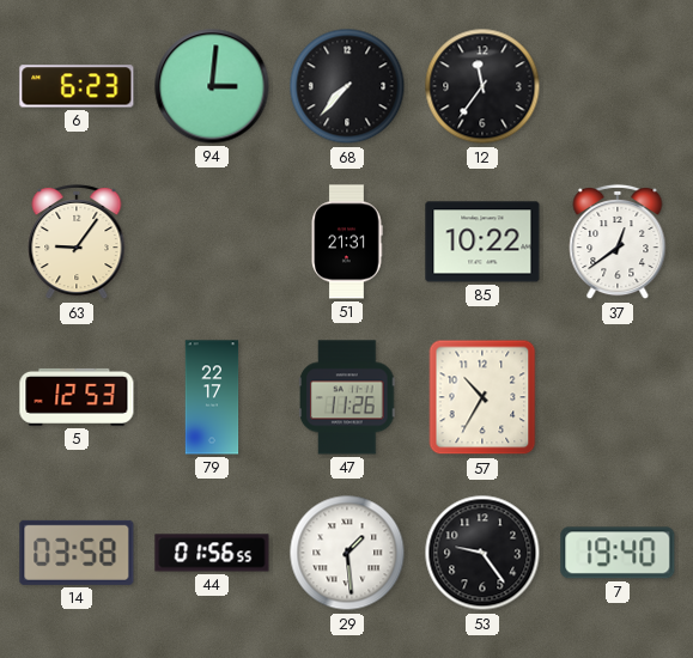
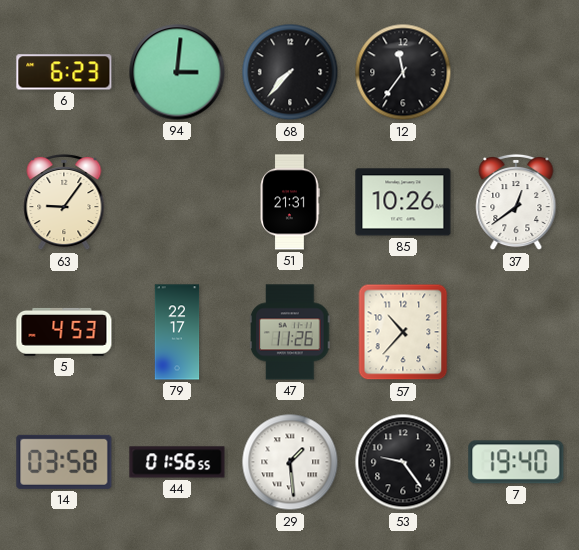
85: 10:22 -> 10:26 (403, 202)
5: 12:53 -> 4:53 (64, 332)
57: 10:35 -> 10:37 (403, 332)
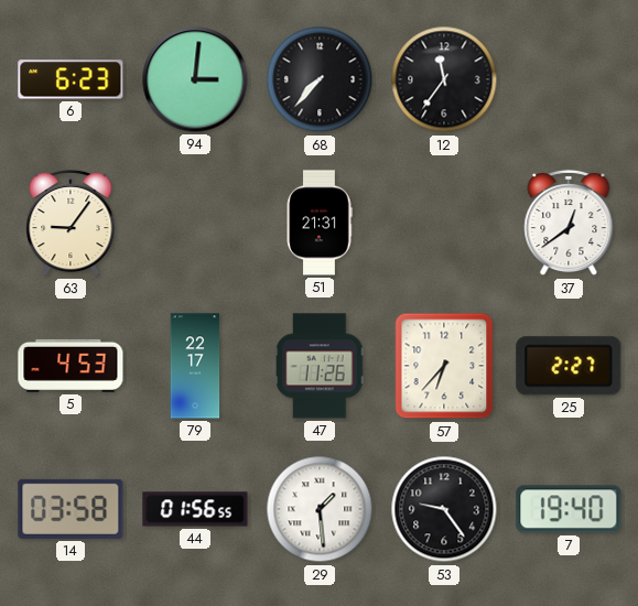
85: 10:26 -> none (403, 202)
57: 10:37 -> 6:37 (444, 366)
25: none -> 2:27 (569, 366)
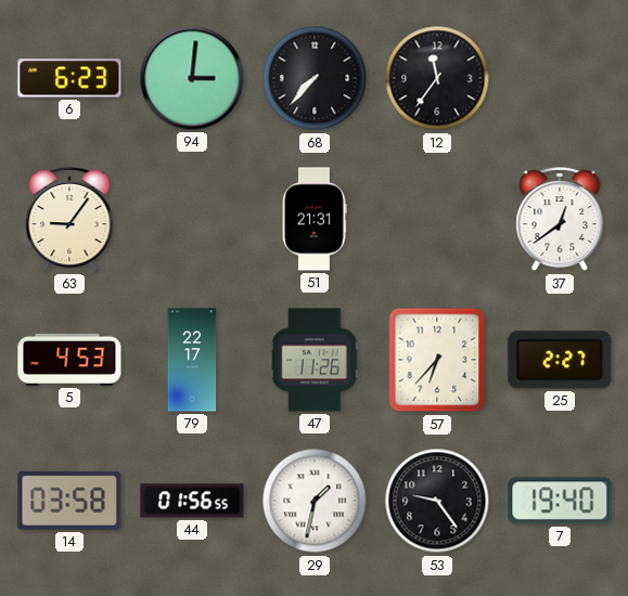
29: 1:29 -> 1:32 (315, 501)
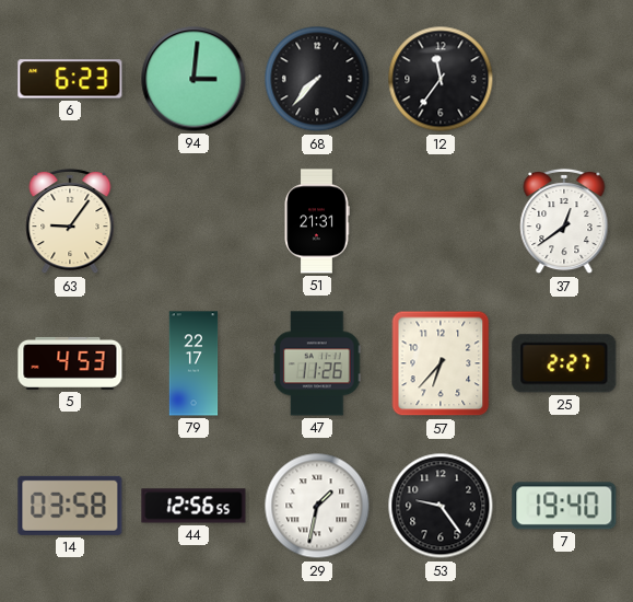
44: 01:56 -> 12:56 (194, 506)
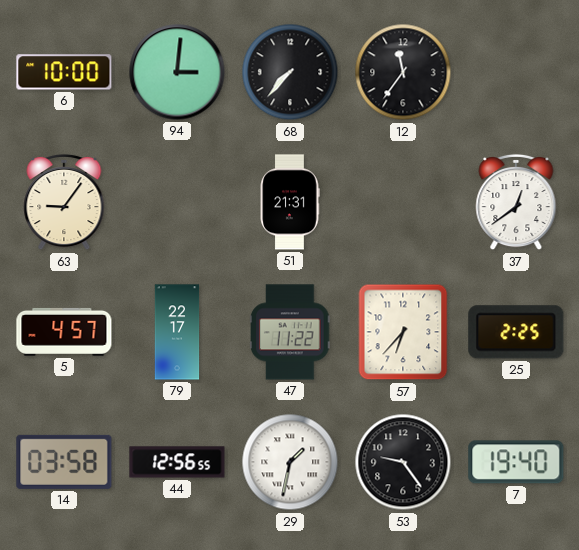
6: 6:23 -> 10:00 (64, 72)
5: 4:53 -> 4:57 (64, 332)
47: 11:26 -> 11:22 (291, 332)
25: 2:27 -> 2:25 (516, 332)
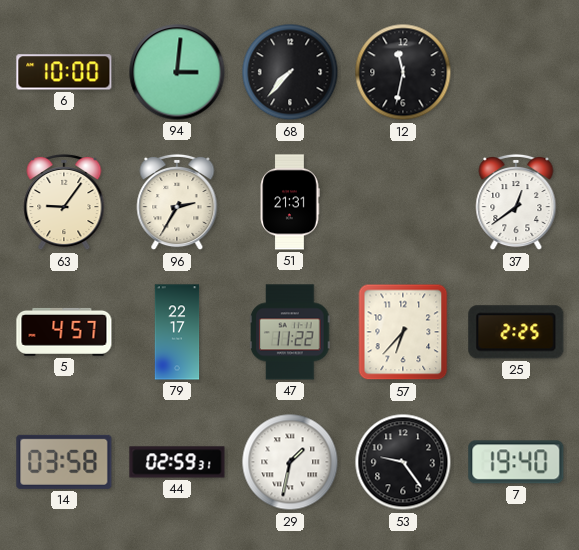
12: 11:36 -> 11:32 (403, 72)
96: none -> 2:35 (177, 202)
44: 12:56 -> 02:59 (177, 462)
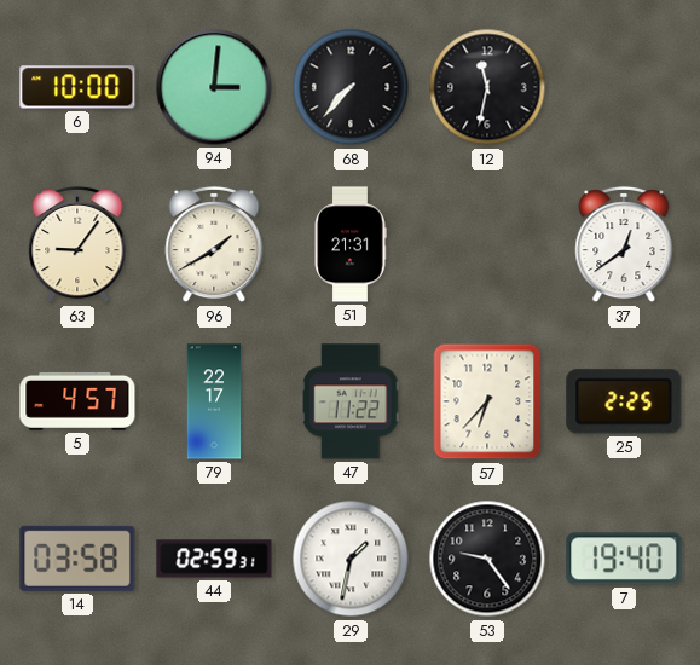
96: 2:35 -> 1:40 (214, 244)
